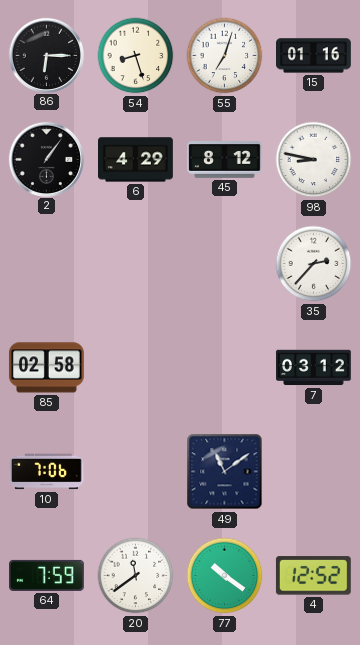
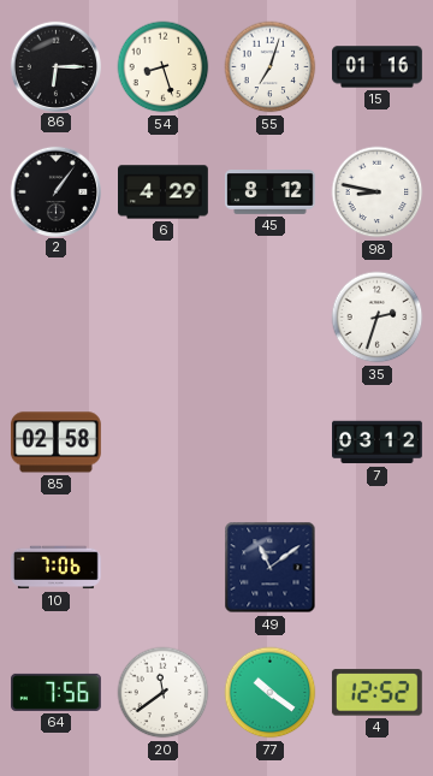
35: 2:37 -> 2:33 (378, 318)
64: 7:59 -> 7:56 (57, 692)
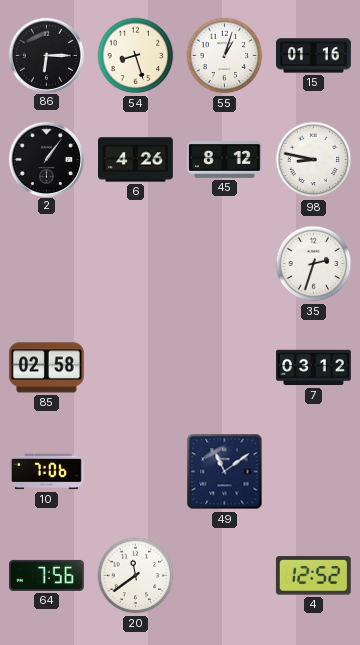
55: 7:03 -> 1:03 (225, 56)
6: 4:29 -> 4:26 (136, 160)
77: 10:21 -> none (271, 693)
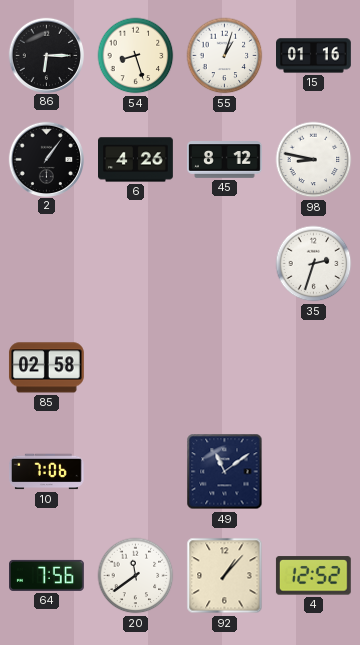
7: 03:12 -> none (314, 368)
92: none -> 1:07 (225, 576)
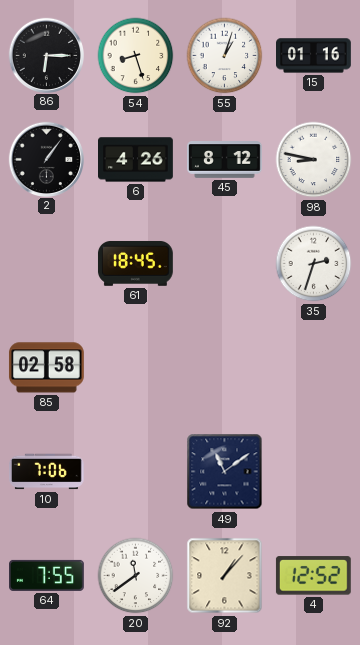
61: none -> 18:45 (135, 263)
64: 7:56 -> 7:55 (47, 575)
